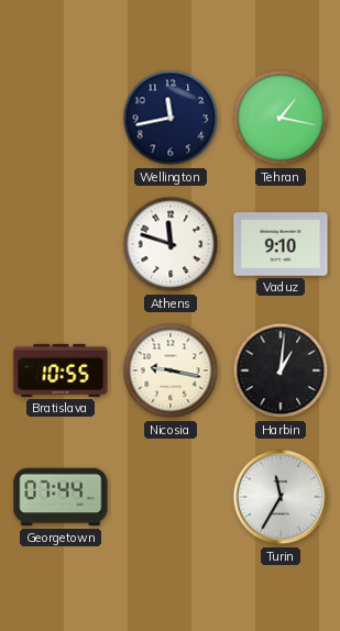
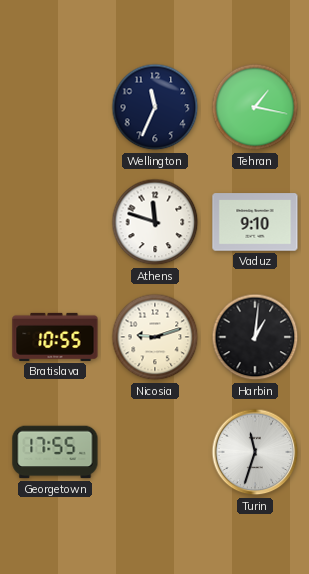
Wellington: 11:43 -> 11:34 (155, 107)
Nicosia: 9:17 -> 9:12 (155, 337)
Georgetown: 07:44 -> 17:55 (55, 452)
Turin: 11:35 -> 11:33 (255, 452)
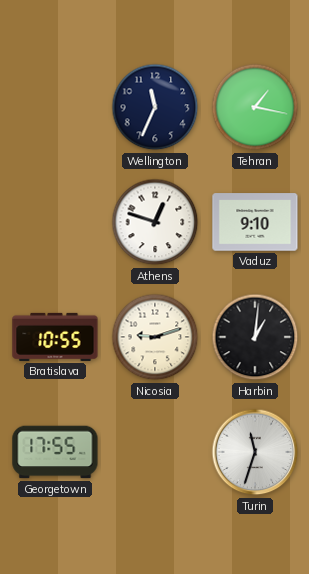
Athens: 11:48 -> 12:48 (155, 222)
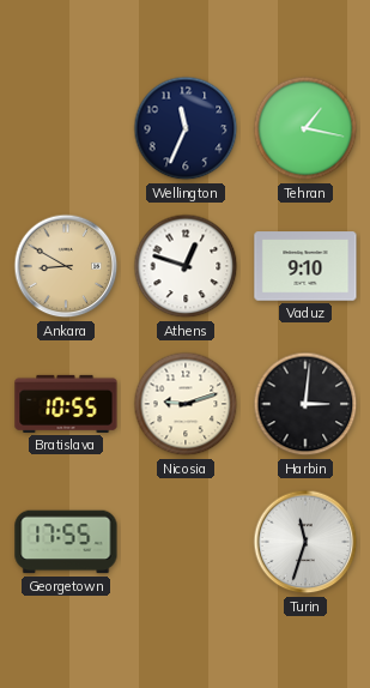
Ankara: none -> 8:50 (66, 266)
Harbin: 1:01 -> 3:01 (305, 404)
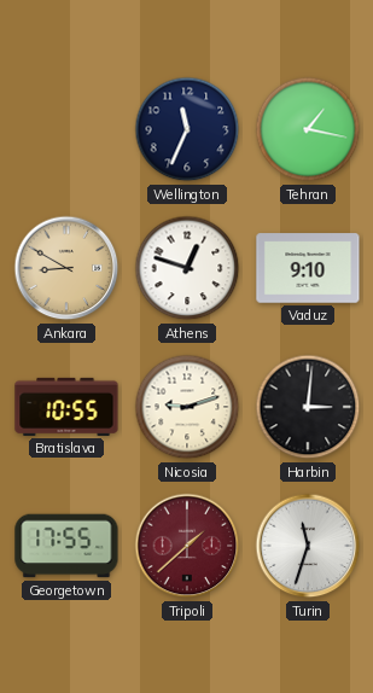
Tripoli: none -> 1:38 (187, 546)
